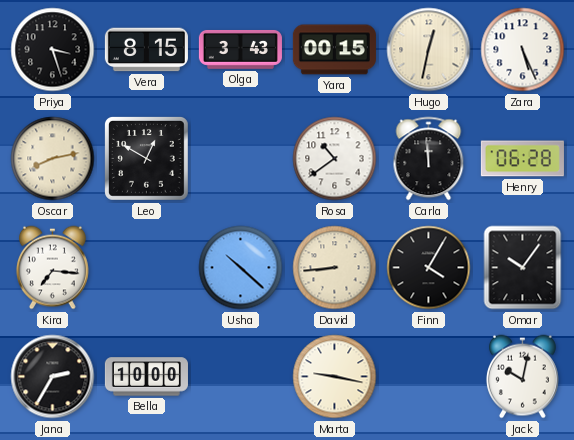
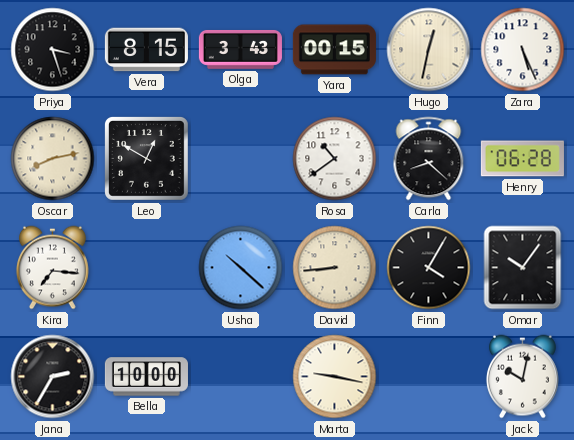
Carla: 11:59 -> 8:22 (429, 159)
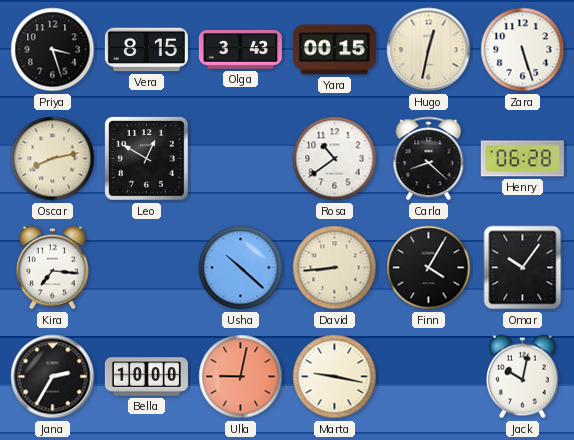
Zara: 5:26 -> 5:27 (523, 50)
Ulla: none -> 9:02 (241, 377)
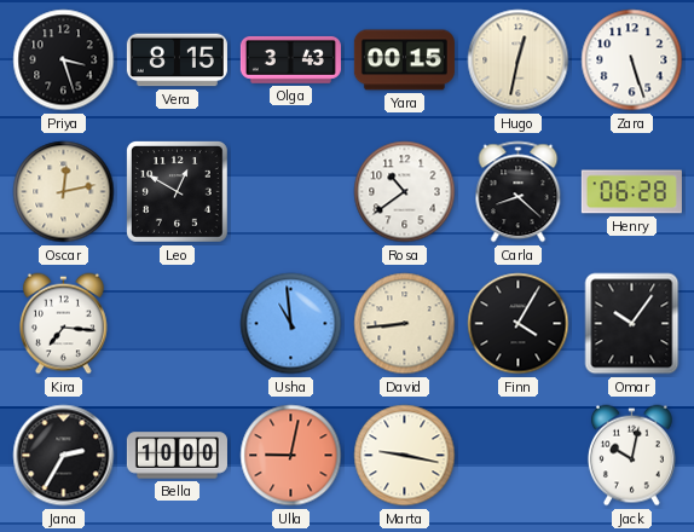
Oscar: 8:13 -> 12:13 (64, 192)
Usha: 10:22 -> 10:59 (291, 324)
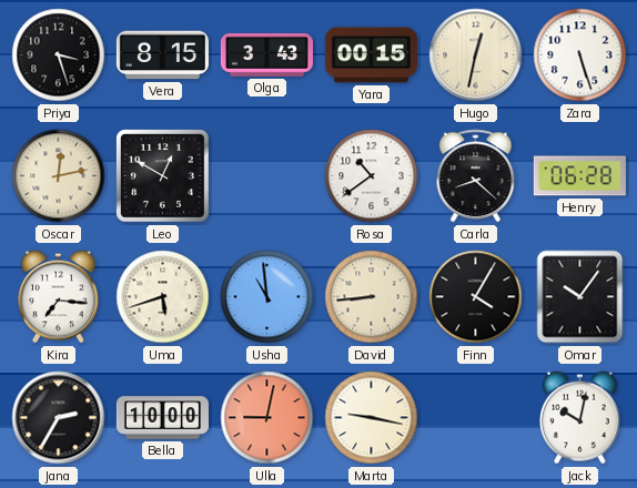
Uma: none -> 5:42 (163, 297)
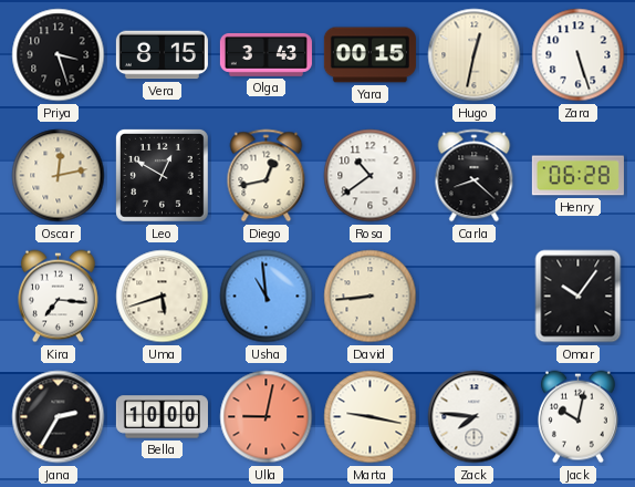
Diego: none -> 12:43 (267, 176)
Finn: 4:05 -> none (476, 297)
Zack: none -> 7:46 (475, 417)
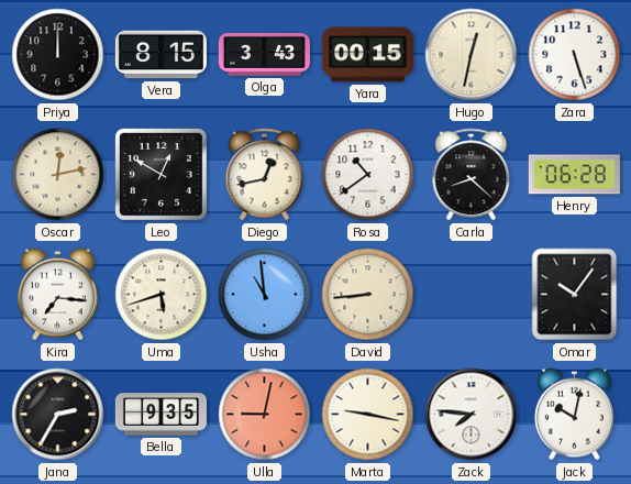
Priya: 3:27 -> 12:00 (58, 55)
Bella: 10:00 -> 9:35 (160, 415)
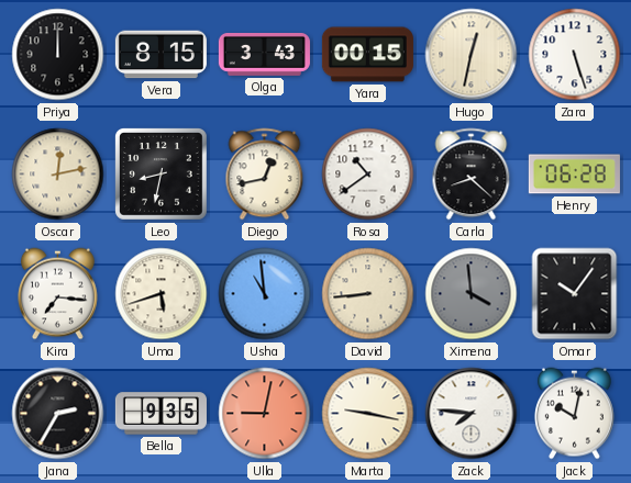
Leo: 12:50 -> 8:32 (160, 173)
Ximena: none -> 3:59 (472, 294)
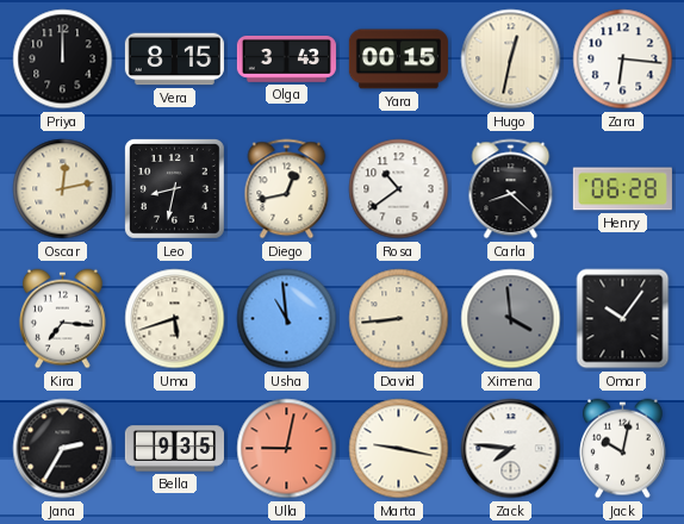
Zara: 5:27 -> 6:16 (623, 60)
